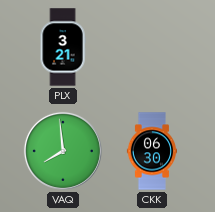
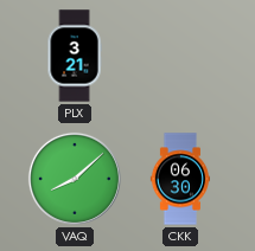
VAQ: 7:59 -> 8:08 (75, 179)
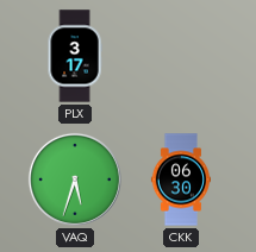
PLX: 3:21 -> 3:17 (75, 56)
VAQ: 8:08 -> 5:33 (75, 179)
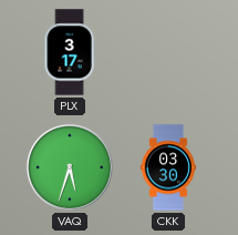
CKK: 06:30 -> 03:30 (167, 167)
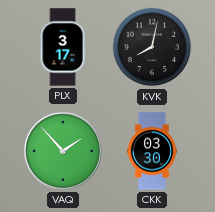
KVK: none -> 8:02 (152, 47)
VAQ: 5:33 -> 1:53 (63, 151)
